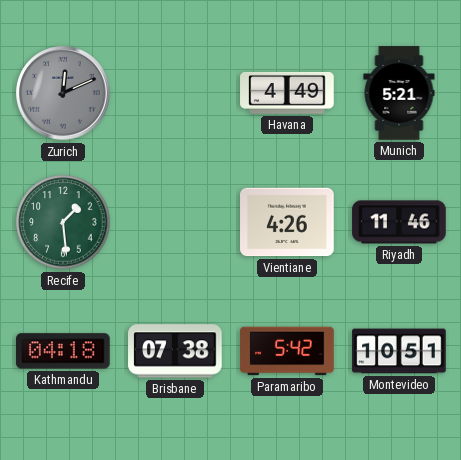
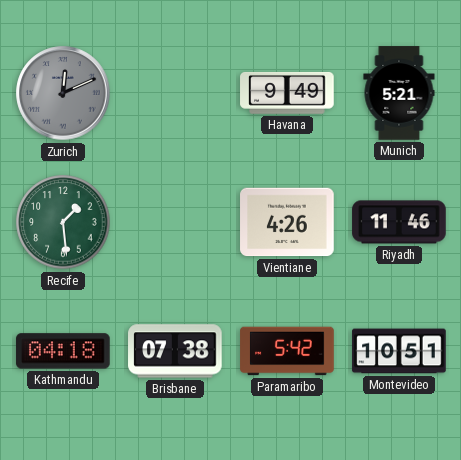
Havana: 4:49 -> 9:49 (287, 93)
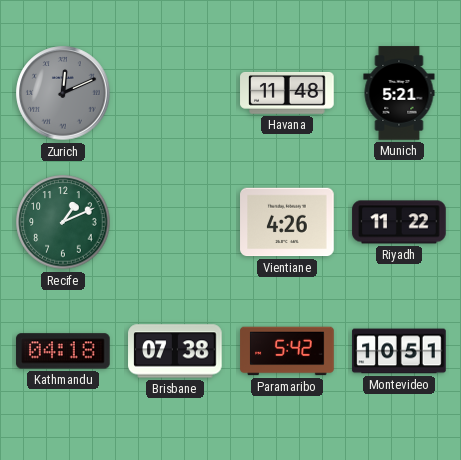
Havana: 9:49 -> 11:48 (287, 93)
Recife: 1:29 -> 1:11 (63, 222)
Riyadh: 11:46 -> 11:22 (399, 222)
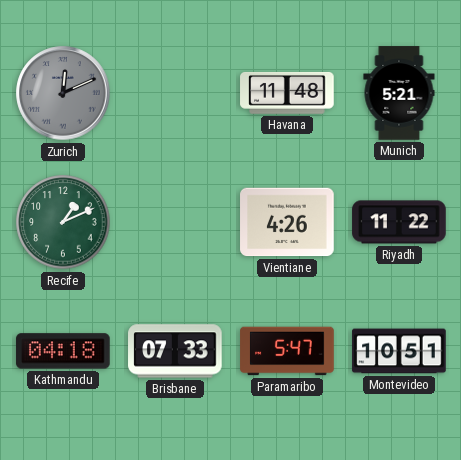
Brisbane: 07:38 -> 07:33 (175, 351)
Paramaribo: 5:42 -> 5:47 (287, 351)
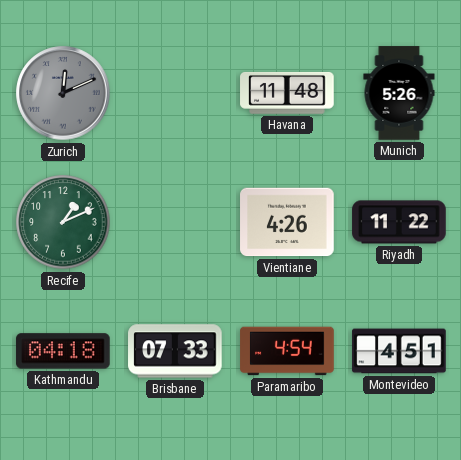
Munich: 5:21 -> 5:26 (399, 93)
Paramaribo: 5:47 -> 4:54 (287, 351)
Montevideo: 10:51 -> 4:51 (399, 351)
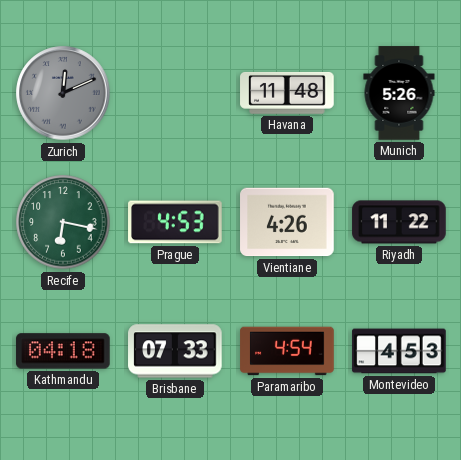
Recife: 1:11 -> 6:17 (63, 222)
Prague: none -> 4:53 (175, 222)
Montevideo: 4:51 -> 4:53 (399, 351)
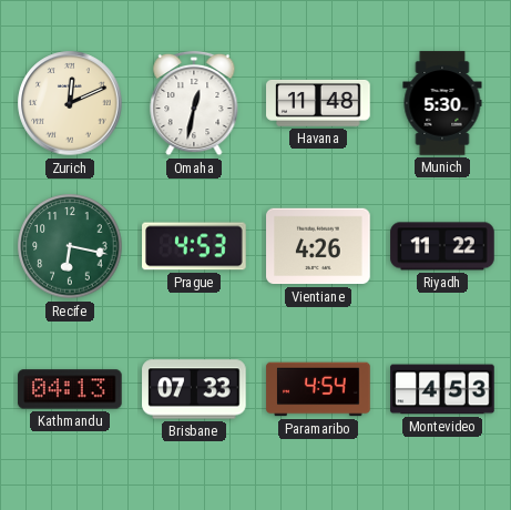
Zurich dial: grey -> cream (70, 103)
Omaha: none -> 12:32 (194, 103)
Munich: 5:26 -> 5:30 (442, 103)
Kathmandu: 04:18 -> 04:13 (70, 389)
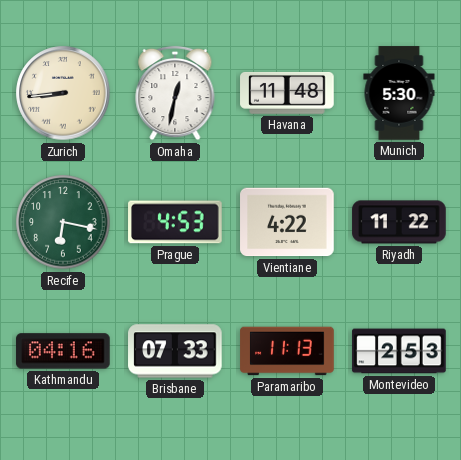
Zurich: 12:11 -> 8:44 (63, 93)
Vientiane: 4:26 -> 4:22 (287, 222)
Kathmandu: 04:13 -> 04:16 (63, 351)
Paramaribo: 4:54 -> 11:13 (287, 351)
Montevideo: 4:53 -> 2:53 (399, 351)
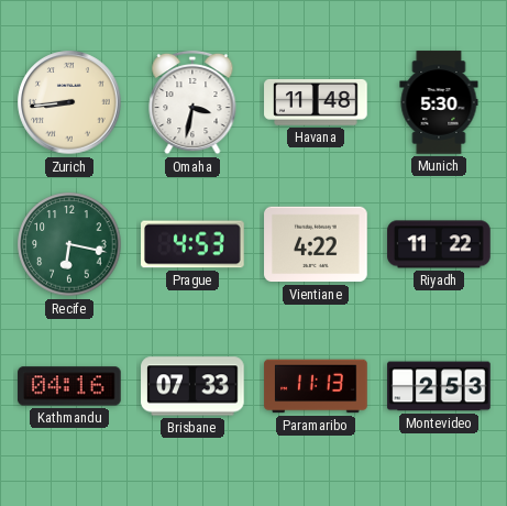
Omaha: 12:32 -> 3:32 (192, 102)
